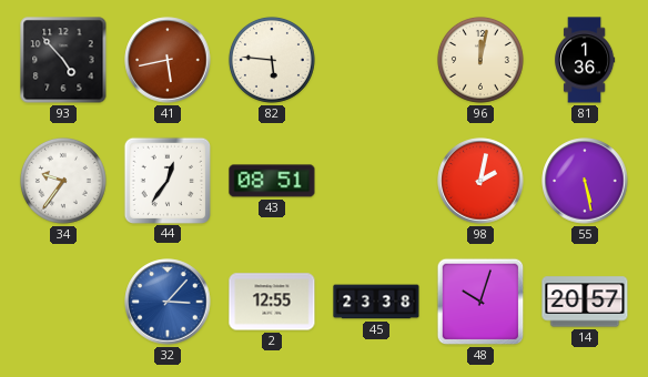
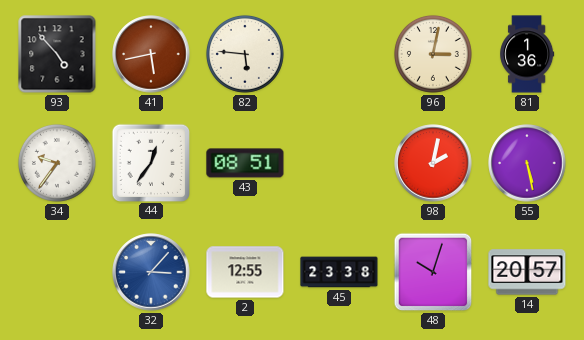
96: 12:02 -> 3:02 (433, 54)
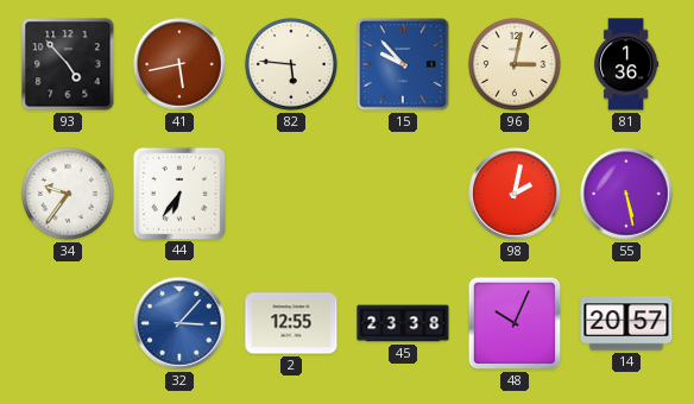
15: none -> 9:53 (403, 64)
44: 12:36 -> 6:36 (178, 192)
43: 08:51 -> none (245, 163)
48: 10:03 -> 10:04 (515, 323)
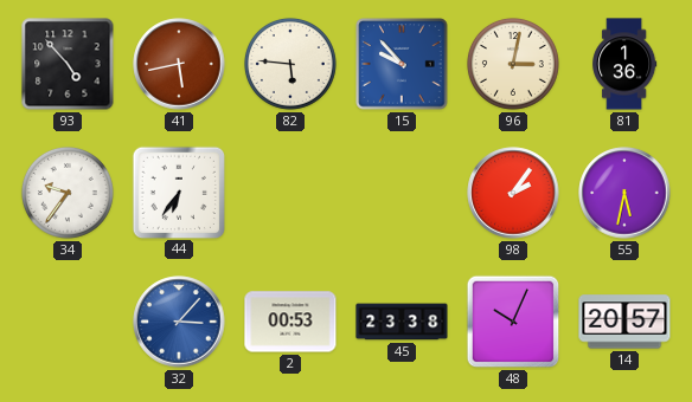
98: 2:02 -> 2:06 (513, 193)
55: 5:28 -> 5:32 (624, 193)
2: 12:55 -> 00:53 (290, 322)
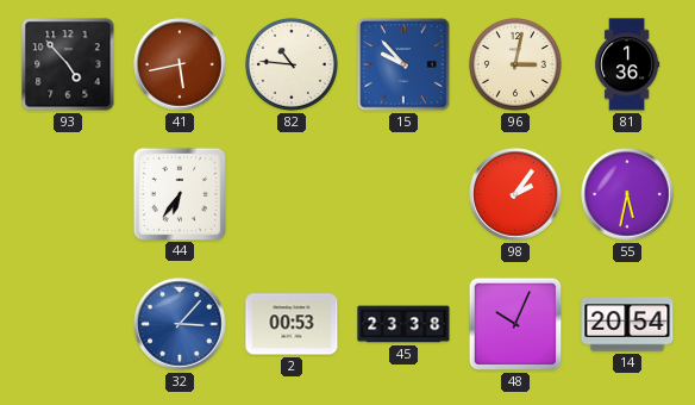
82: 5:46 -> 10:46 (292, 64)
34: 9:36 -> none (68, 193)
14: 20:57 -> 20:54 (627, 324)
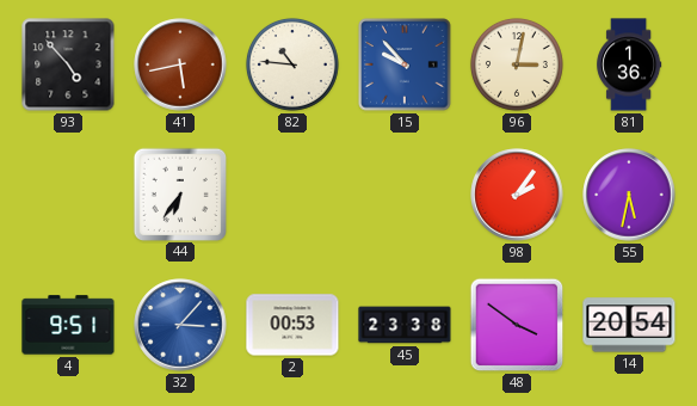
4: none -> 9:51 (68, 325)
48: 10:04 -> 3:51 (517, 325)
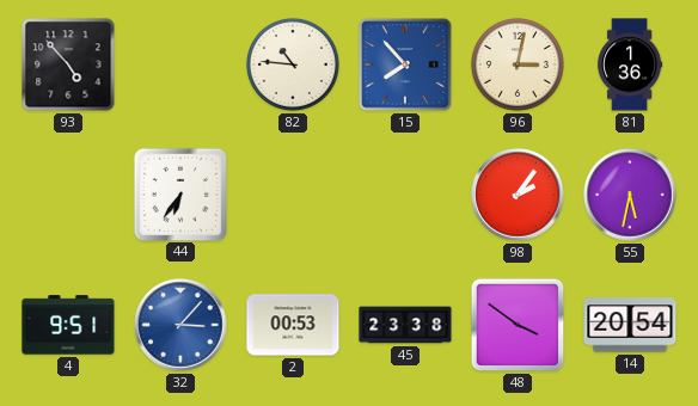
41: 5:43 -> none (180, 64)
15: 9:53 -> 7:53 (405, 64)
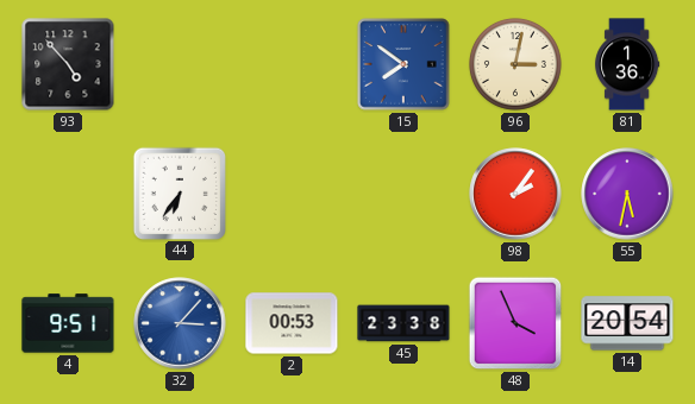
82: 10:46 -> none (293, 64)
15: 7:53 -> 7:51 (403, 64)
48: 3:51 -> 3:56 (515, 323)
